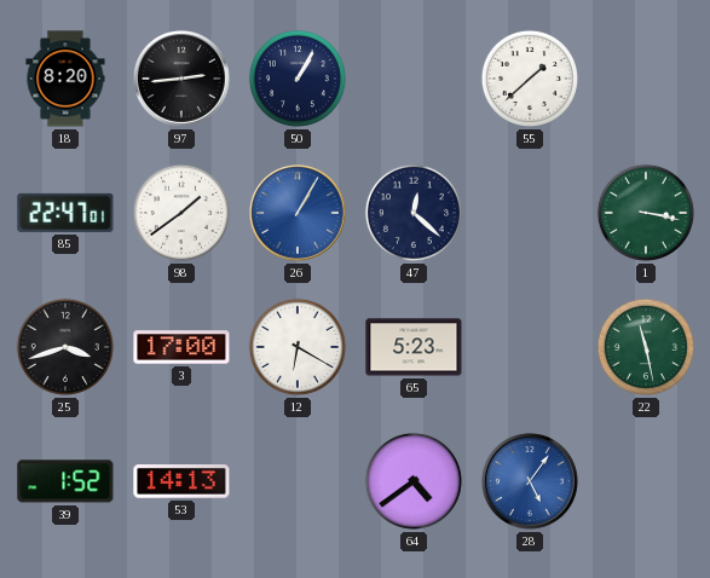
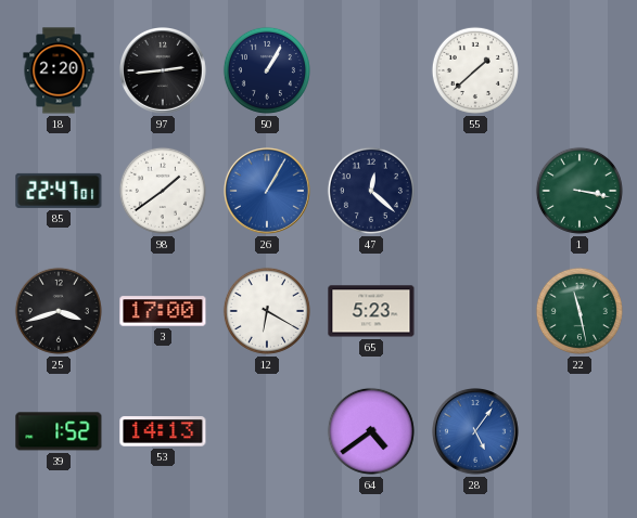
18: 8:20 -> 2:20 (59, 70)
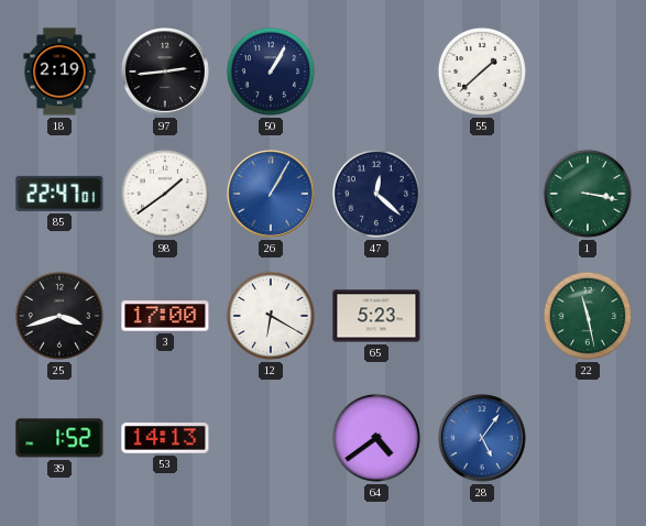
18: 2:20 -> 2:19 (59, 72)
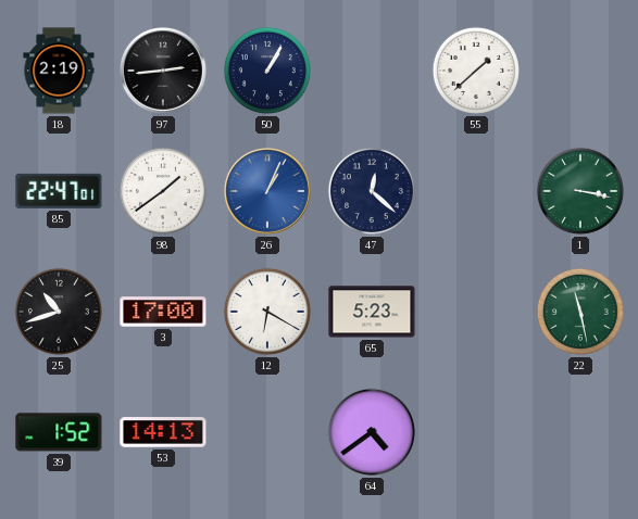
26: 1:05 -> 1:04 (268, 192)
25: 3:42 -> 10:42 (59, 312)
28: 5:06 -> none (483, 439)
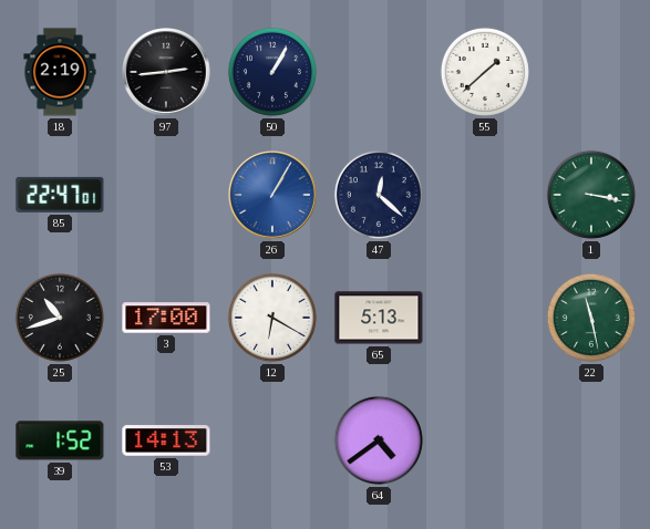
98: 1:39 -> none (163, 191)
26: 1:04 -> 1:05 (274, 196)
65: 5:23 -> 5:13 (379, 318)
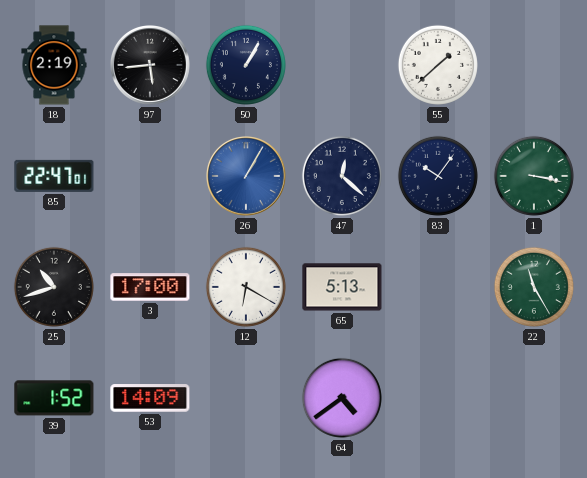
97: 2:44 -> 5:44 (151, 66)
83: none -> 10:06 (438, 176)
22: 11:28 -> 11:25 (534, 287)
53: 14:13 -> 14:09 (150, 398)
